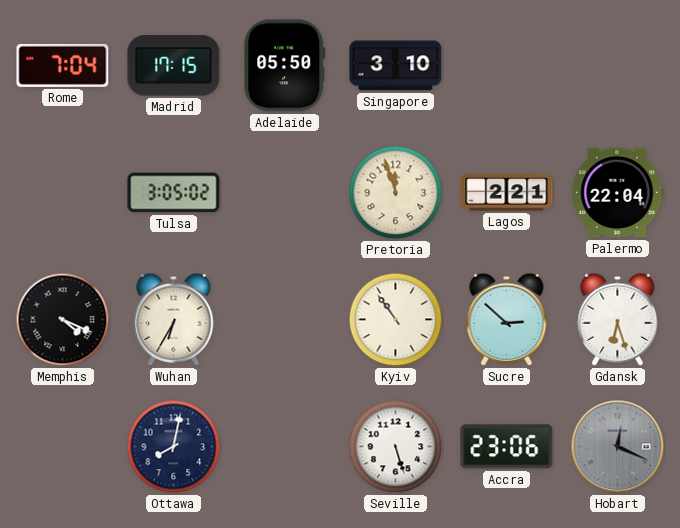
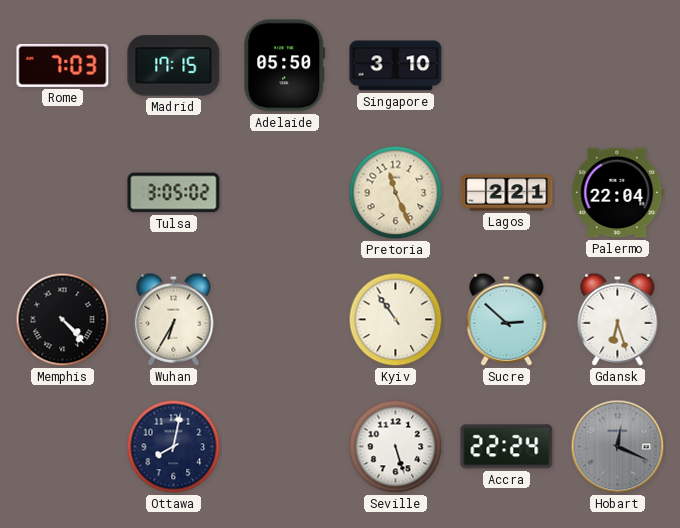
Rome: 7:04 -> 7:03 (63, 65)
Pretoria: 11:57 -> 11:26 (396, 193)
Memphis: 4:19 -> 4:23 (63, 320)
Accra: 23:06 -> 22:24 (507, 447)
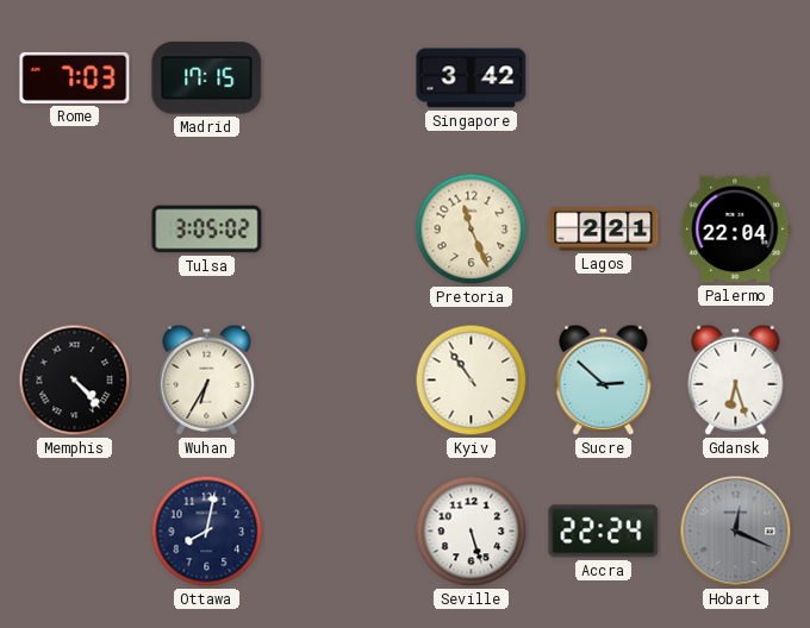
Adelaide: 05:50 -> none (285, 66)
Singapore: 3:10 -> 3:42 (472, 78)
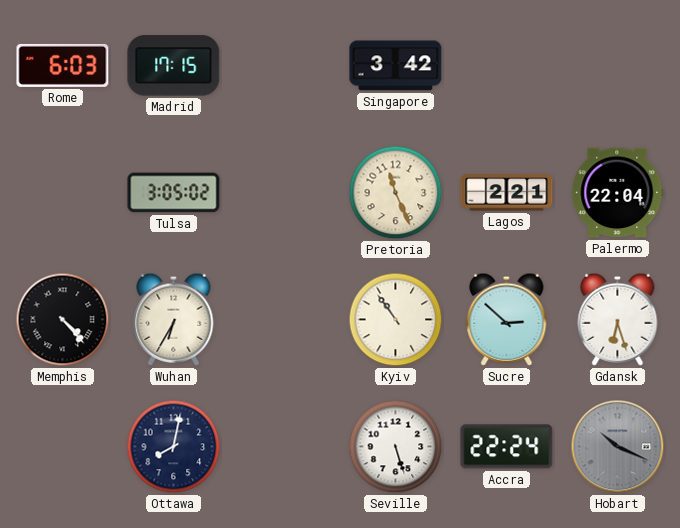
Rome: 7:03 -> 6:03 (63, 65)
Hobart: 12:19 -> 10:19 (618, 447)
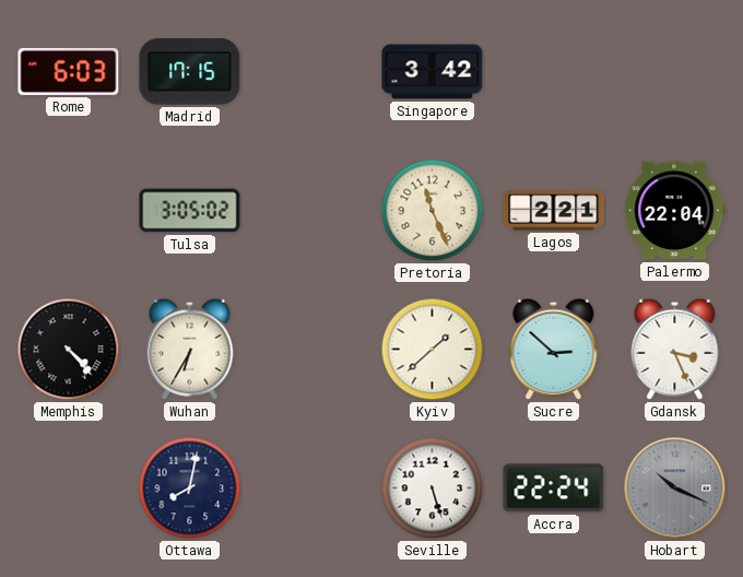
Kyiv: 10:54 -> 1:38 (433, 350)
Gdansk: 6:27 -> 3:26 (675, 349)
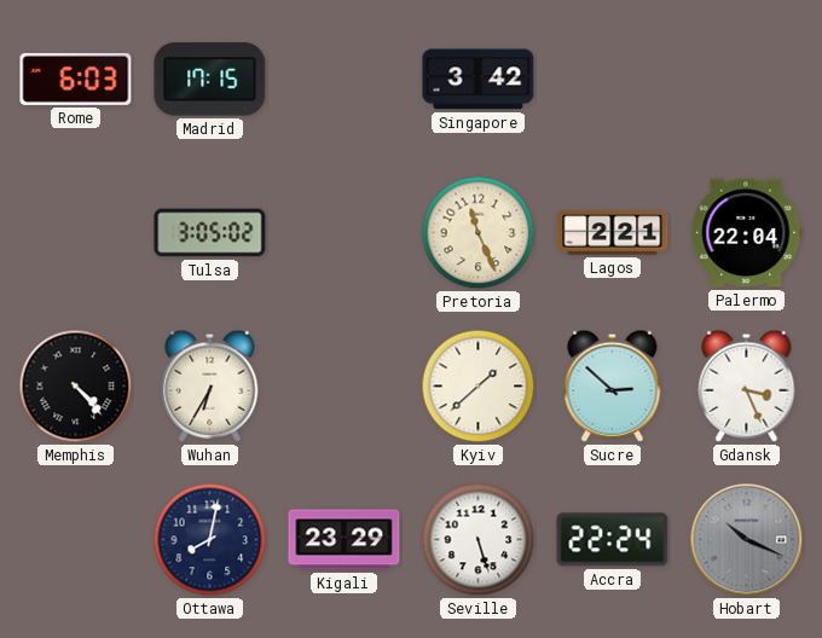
Kigali: none -> 23:29 (345, 540)
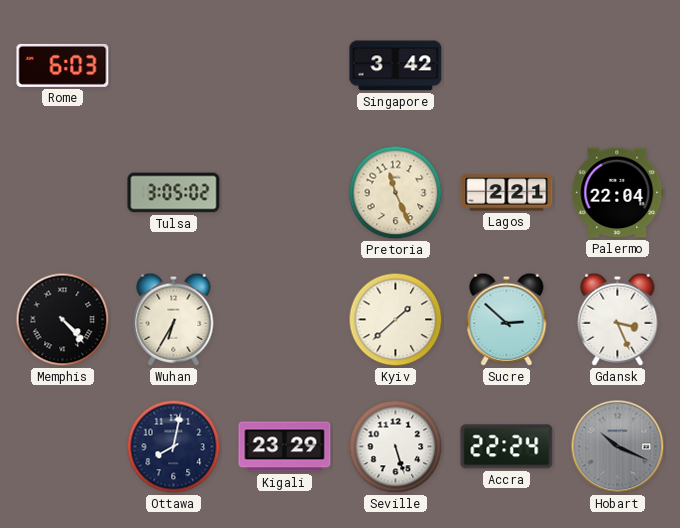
Madrid: 17:15 -> none (210, 80)
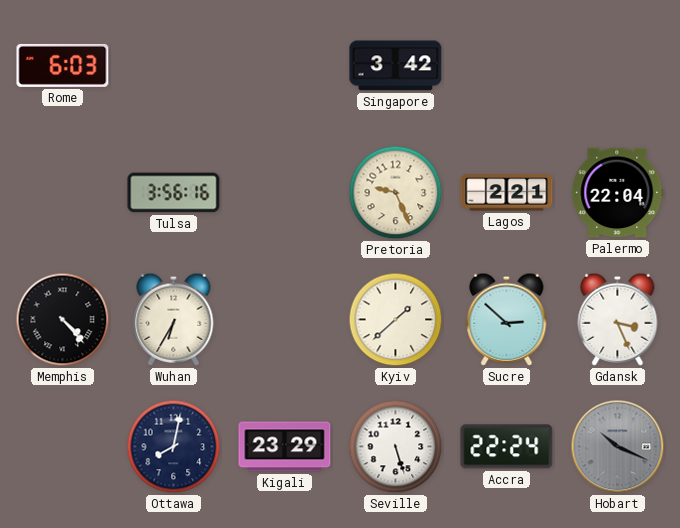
Tulsa: 3:05 -> 3:56 (174, 193)
Pretoria: 11:26 -> 9:26 (396, 193)
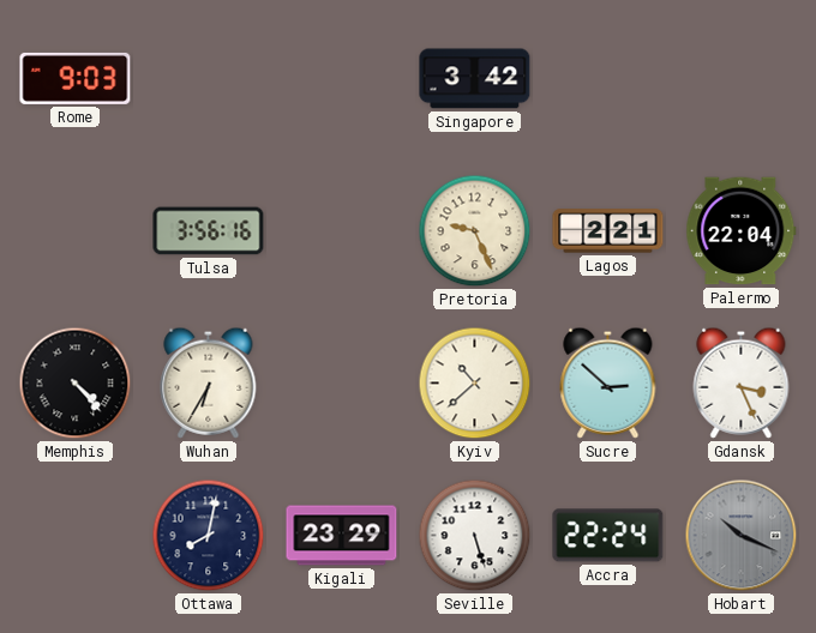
Rome: 6:03 -> 9:03 (76, 78)
Kyiv: 1:38 -> 10:38 (475, 384)
